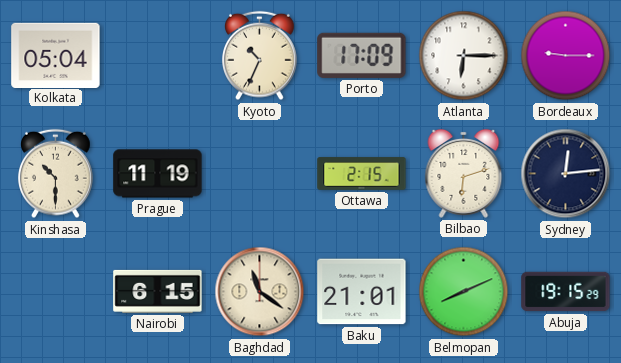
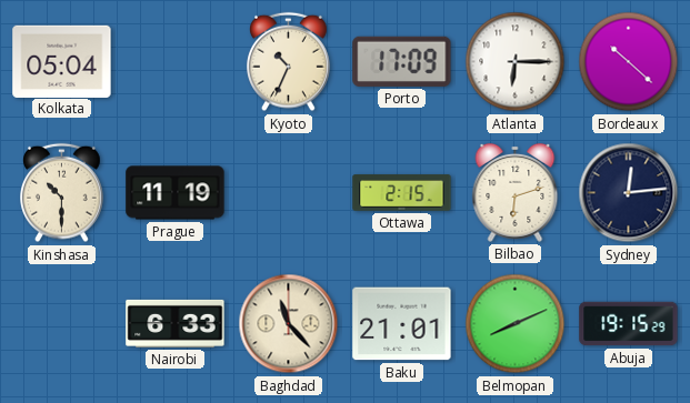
Bordeaux: 9:15 -> 10:22 (629, 62)
Nairobi: 6:15 -> 6:33 (176, 323)
Baghdad: 11:21 -> 11:23 (289, 324)
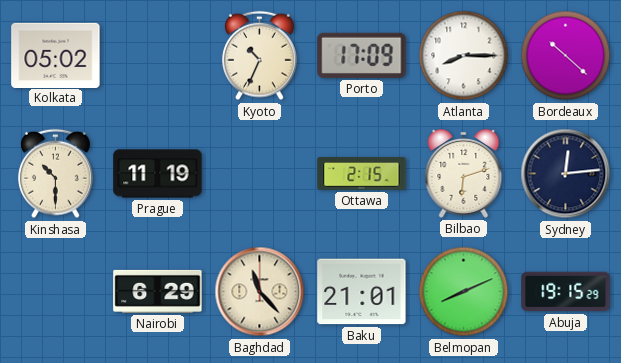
Kolkata: 05:04 -> 05:02 (56, 55)
Atlanta: 6:15 -> 8:15 (464, 56)
Nairobi: 6:33 -> 6:29 (158, 291)
